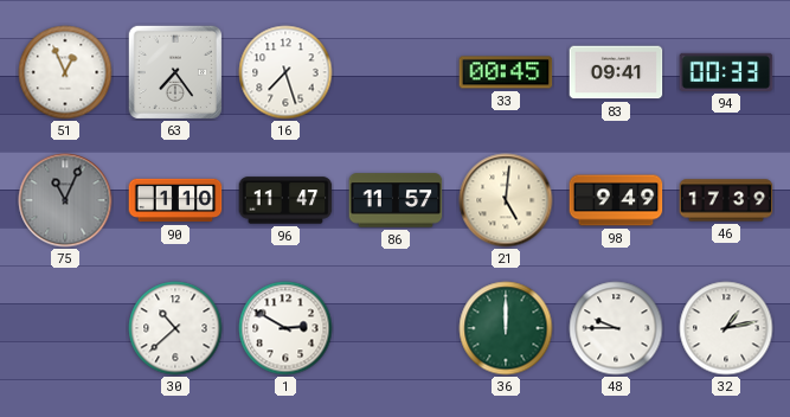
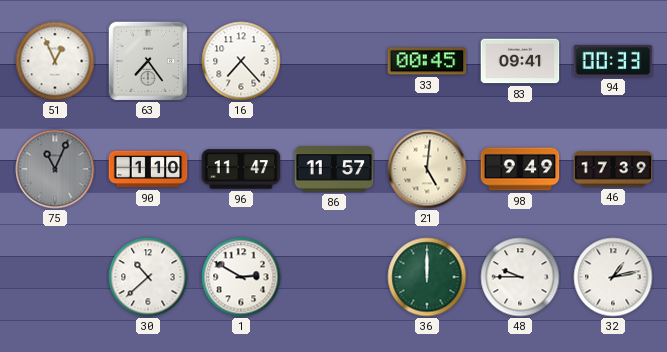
16: 7:27 -> 7:23 (241, 61)
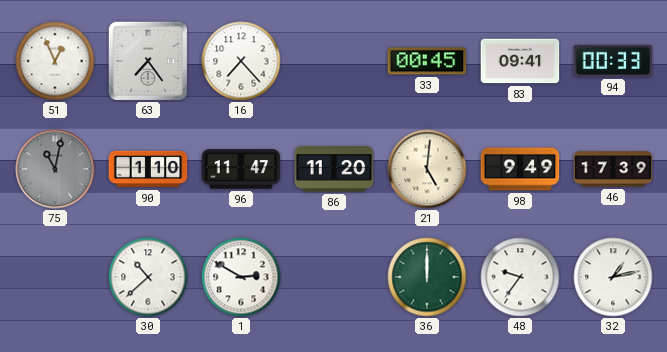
75: 11:04 -> 11:02 (55, 169)
86: 11:57 -> 11:20 (334, 169)
48: 9:45 -> 9:36 (520, 277)
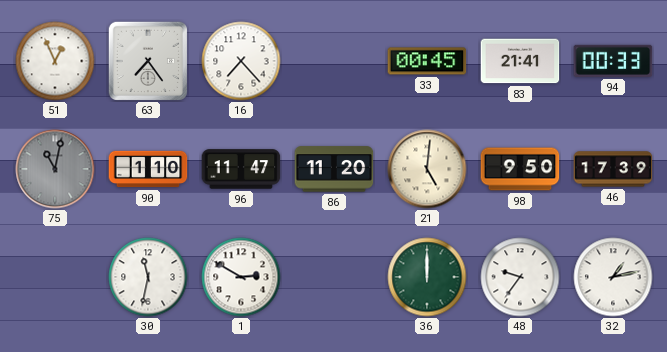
83: 09:41 -> 21:41 (520, 61)
98: 9:49 -> 9:50 (520, 169)
30: 10:38 -> 11:32 (148, 277)
